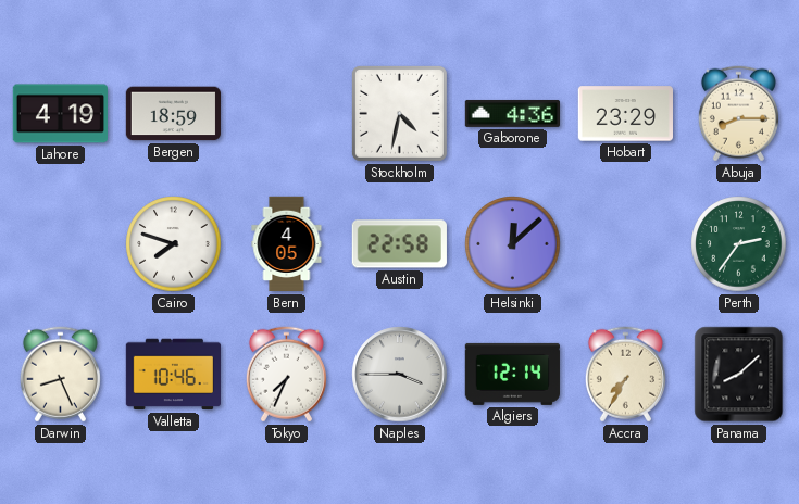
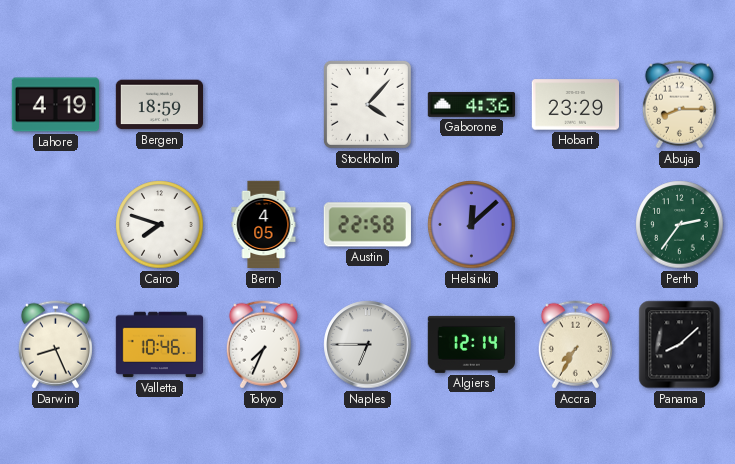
Stockholm: 4:32 -> 4:07 (367, 104)
Naples: 3:45 -> 6:45 (368, 345)
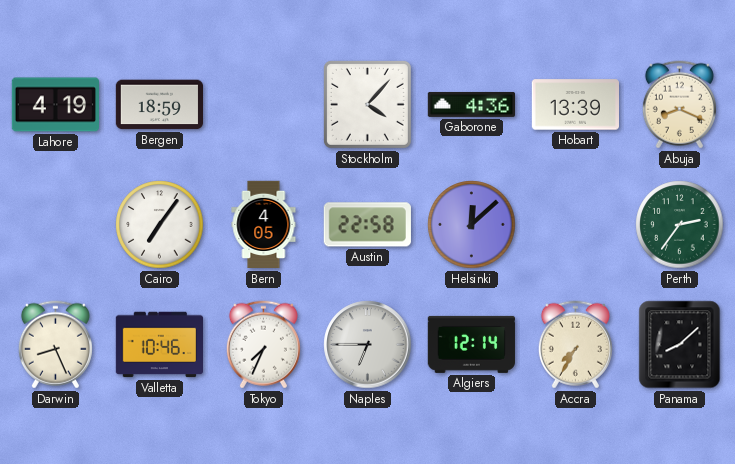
Hobart: 23:29 -> 13:39 (575, 105)
Abuja: 8:15 -> 8:19 (679, 105)
Cairo: 7:48 -> 7:06 (160, 225)
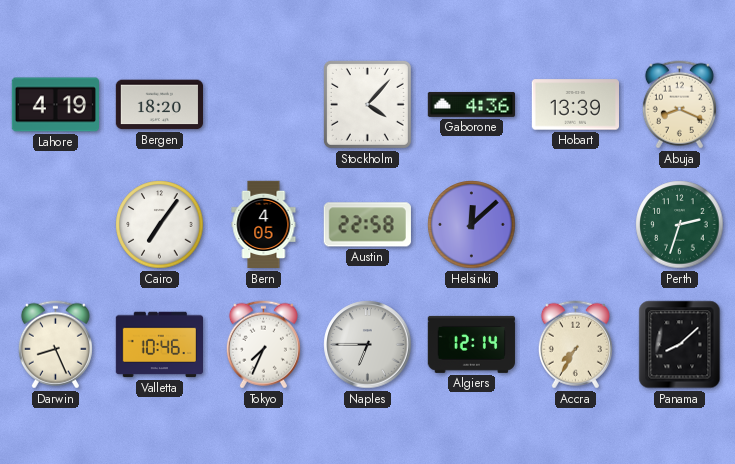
Bergen: 18:59 -> 18:20 (159, 105)
Perth: 2:36 -> 2:33 (680, 225)
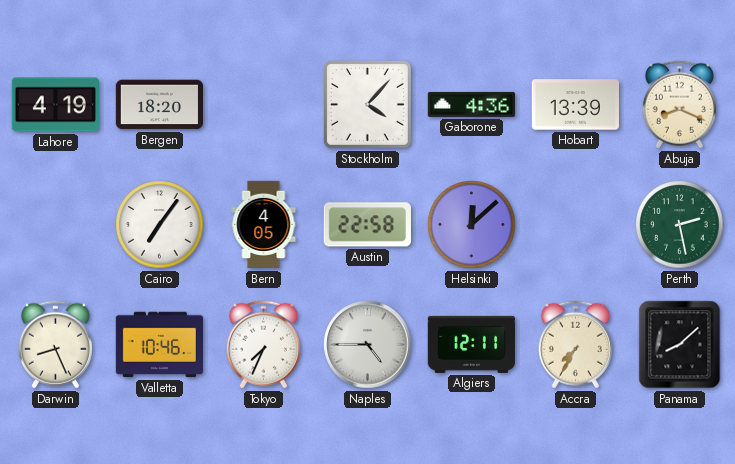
Perth: 2:33 -> 2:28 (680, 225)
Naples: 6:45 -> 4:45 (368, 345)
Algiers: 12:14 -> 12:11 (471, 344)
